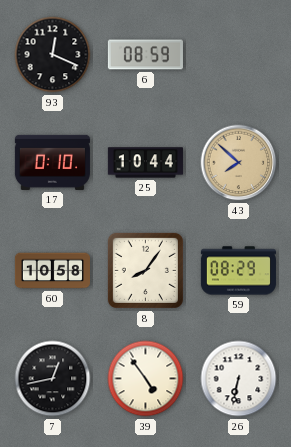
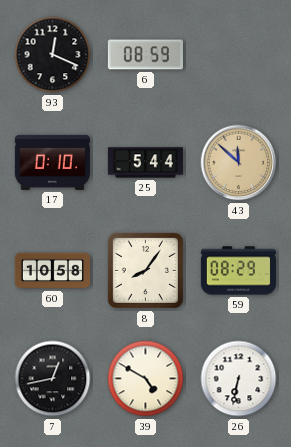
25: 10:44 -> 5:44 (145, 163)
43: 7:52 -> 11:52 (239, 163)
39: 4:54 -> 4:50 (146, 379)
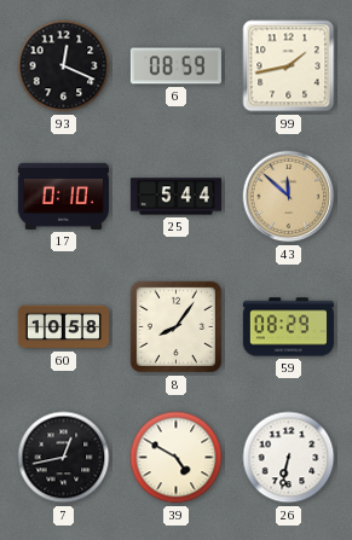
99: none -> 1:43 (289, 66)
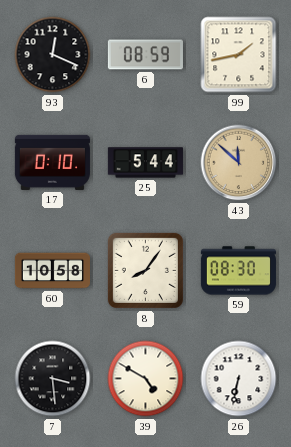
59: 08:29 -> 08:30 (238, 271)
7: 12:43 -> 3:29 (53, 379)
